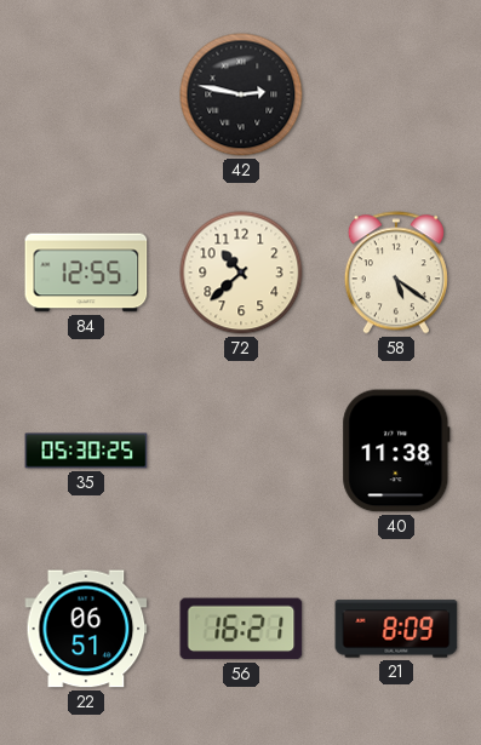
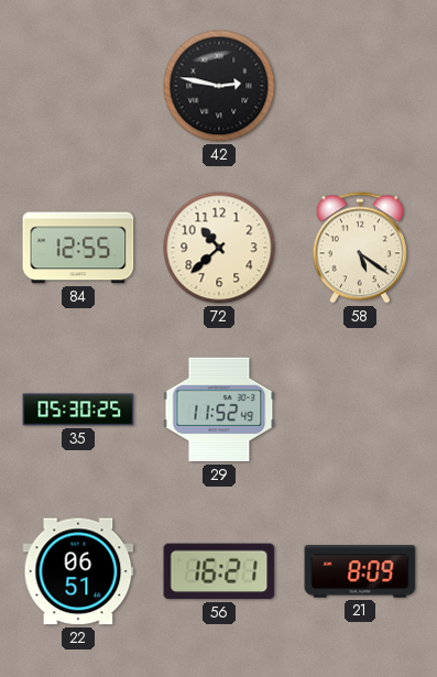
29: none -> 11:52 (219, 410)
40: 11:38 -> none (396, 451)
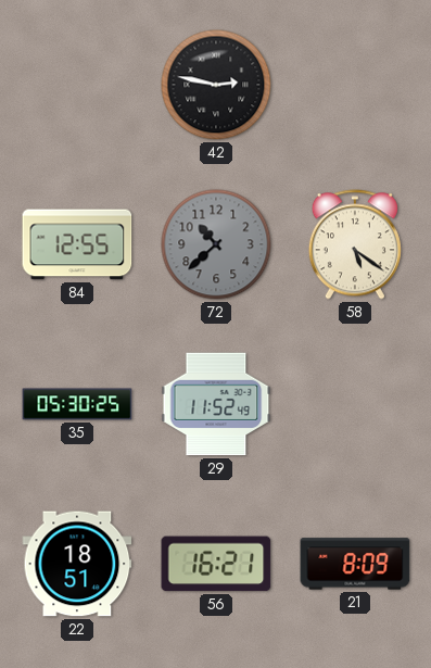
72 dial: cream -> grey (216, 244)
22: 06:51 -> 18:51 (77, 564)
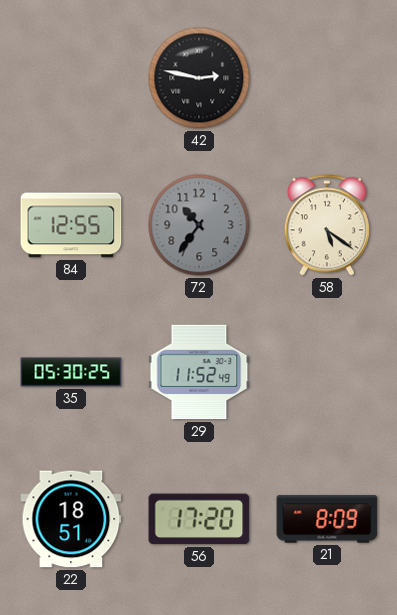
72: 10:38 -> 10:36 (199, 225)
56: 16:21 -> 17:20 (199, 519)
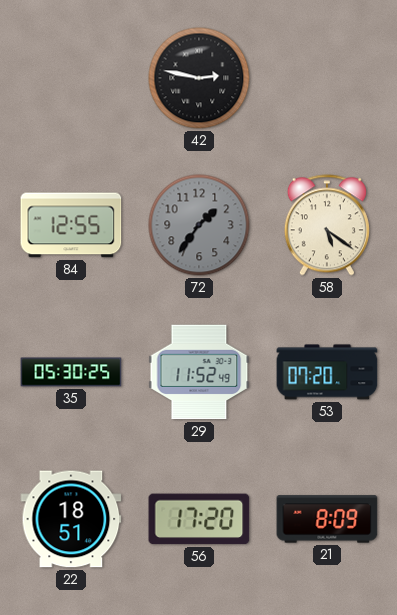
72: 10:36 -> 1:36 (199, 225)
53: none -> 07:20 (327, 372)
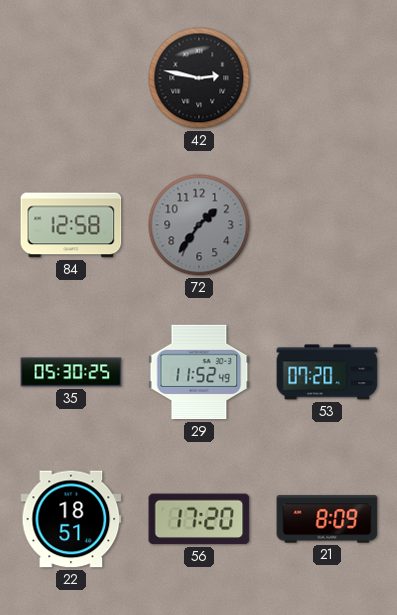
84: 12:55 -> 12:58 (71, 225)
58: 5:21 -> none (327, 225)
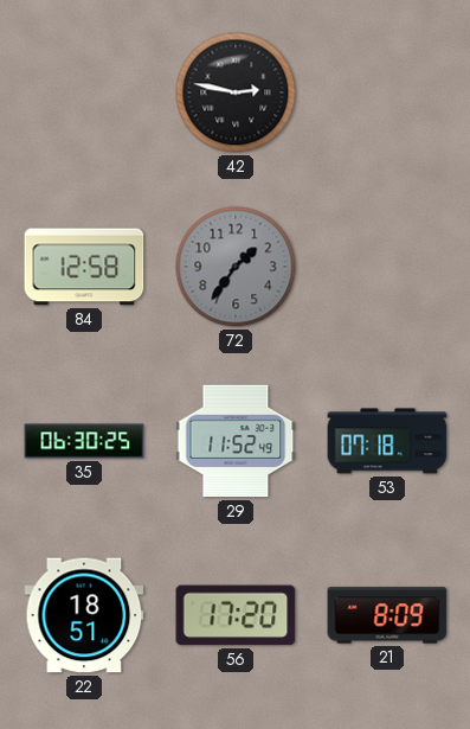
35: 05:30 -> 06:30 (84, 441)
53: 07:20 -> 07:18 (387, 441)
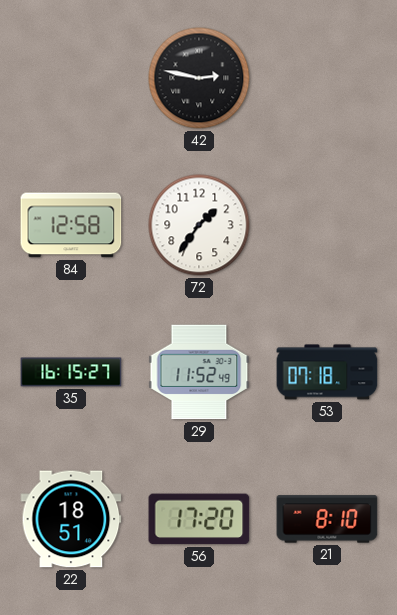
72 dial: grey -> white (199, 225)
35: 06:30 -> 16:15 (71, 372)
21: 8:09 -> 8:10 (327, 519)
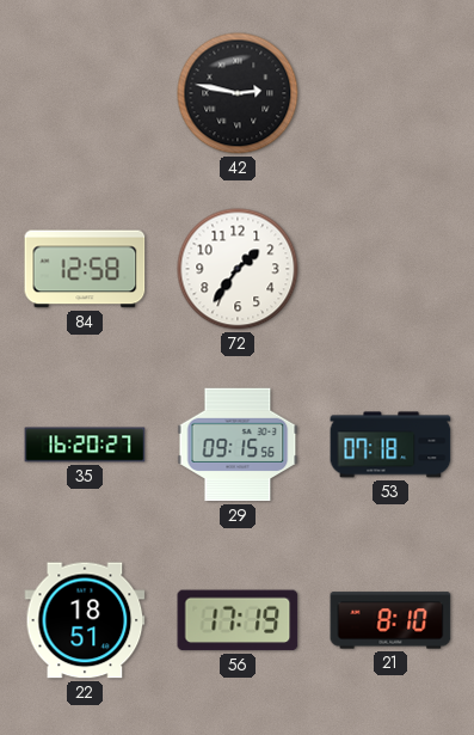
35: 16:15 -> 16:20 (85, 445)
29: 11:52 -> 09:15 (238, 445)
56: 17:20 -> 17:19 (238, 620)
